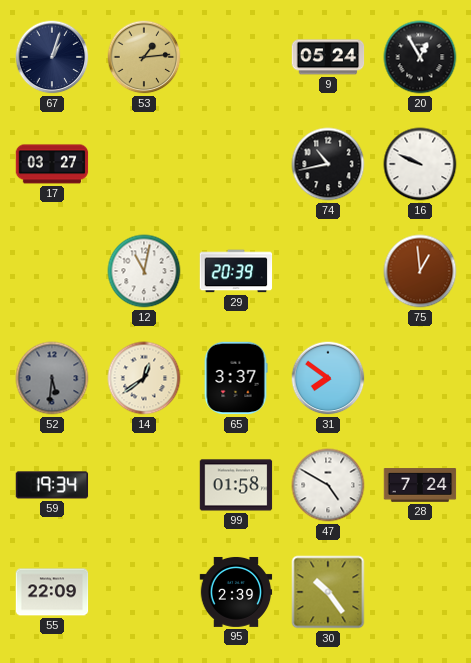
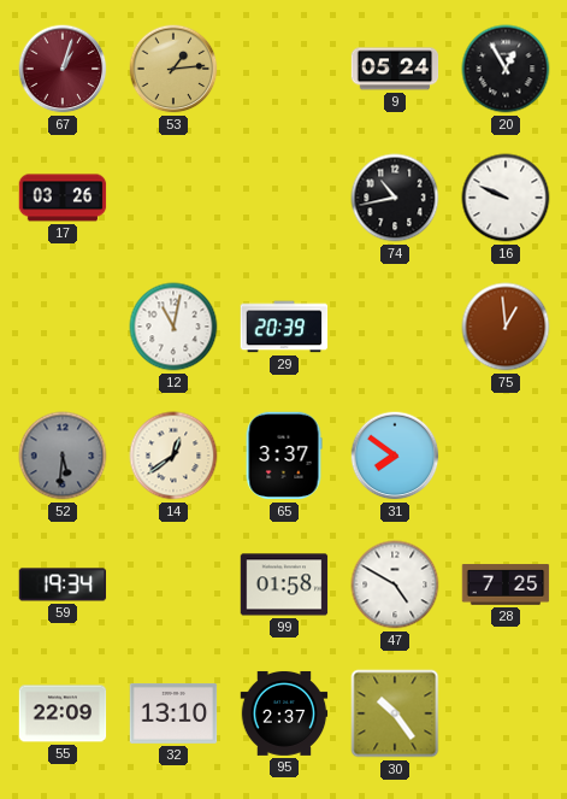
67 dial: navy -> burgundy (63, 69)
17: 03:27 -> 03:26 (63, 198)
28: 7:24 -> 7:25 (506, 584)
32: none -> 13:10 (173, 713)
95: 2:39 -> 2:37 (284, 713)
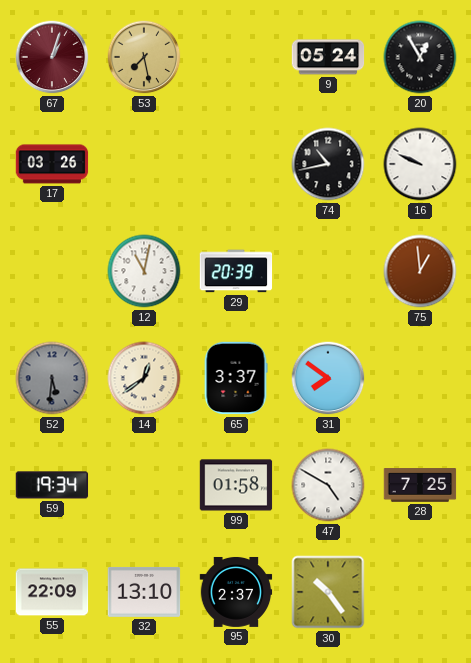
53: 1:14 -> 7:28 (144, 57)
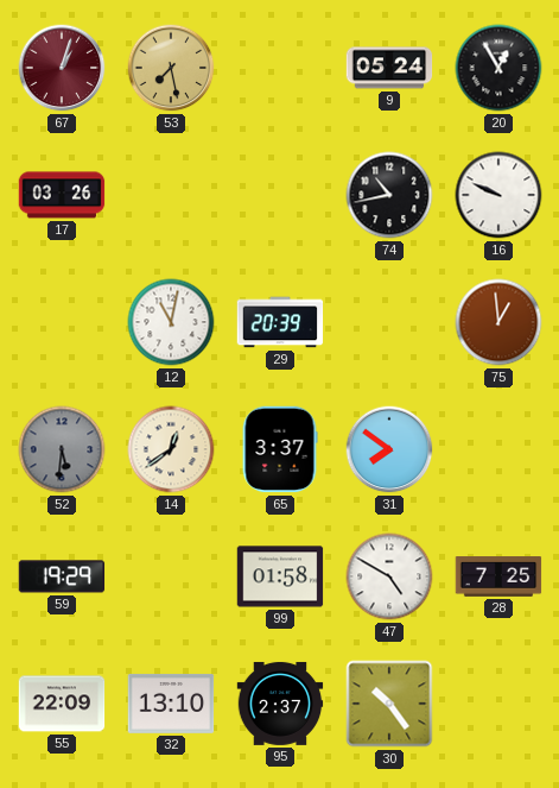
59: 19:34 -> 19:29 (62, 576)
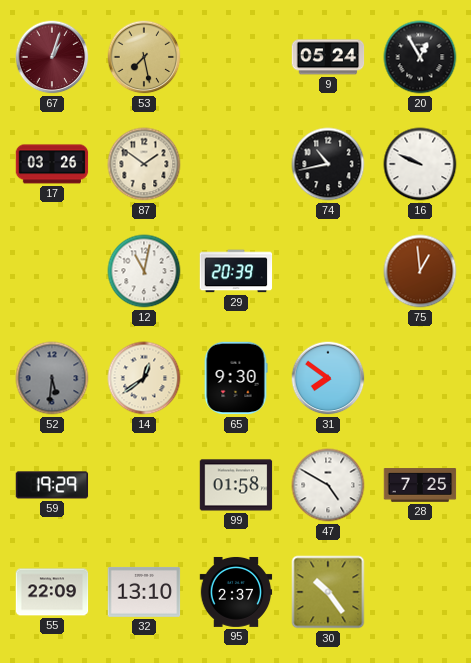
87: none -> 1:51 (144, 164)
65: 3:37 -> 9:30 (236, 378)
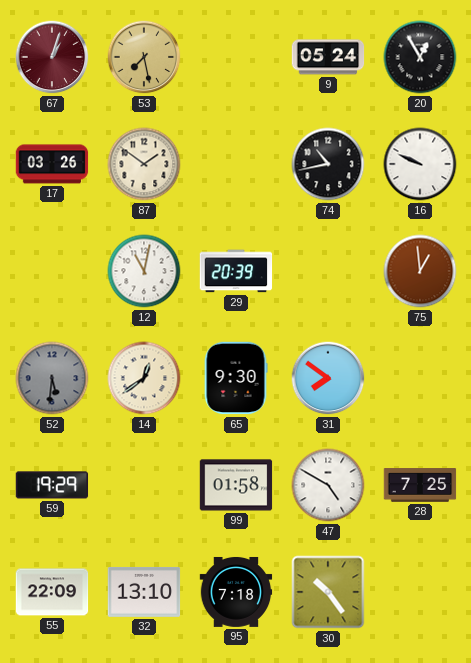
95: 2:37 -> 7:18 (236, 592)
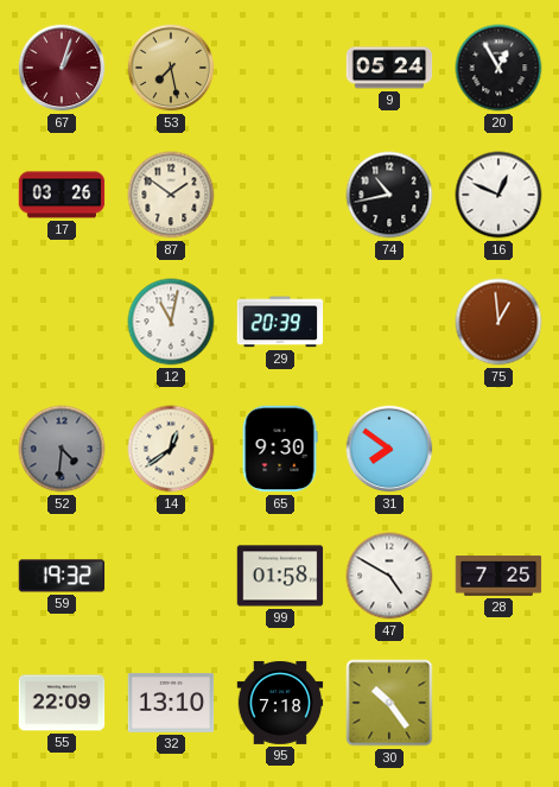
16: 9:49 -> 12:49 (498, 195)
52: 5:31 -> 4:31 (62, 449)
59: 19:29 -> 19:32 (62, 576)
